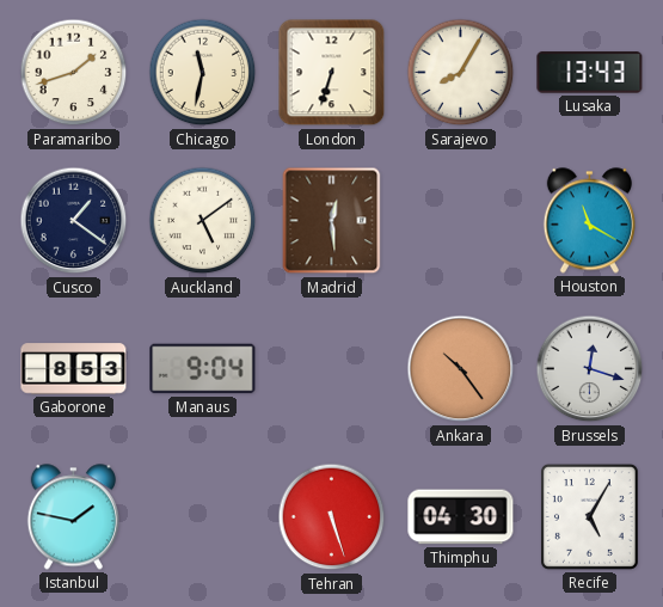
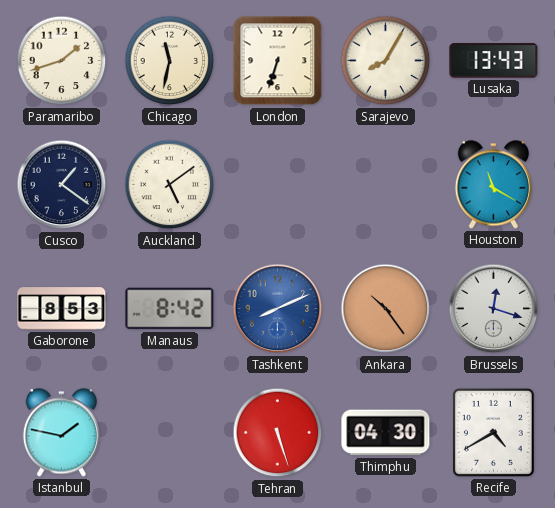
Madrid: 12:29 -> none (332, 221)
Manaus: 9:04 -> 8:42 (170, 309)
Tashkent: none -> 8:11 (278, 309)
Recife: 5:05 -> 4:40 (493, 432)
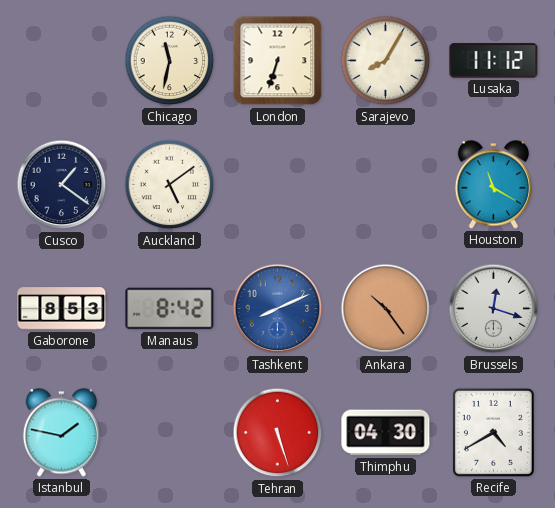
Paramaribo: 1:42 -> none (62, 61)
Lusaka: 13:43 -> 11:12 (494, 61)
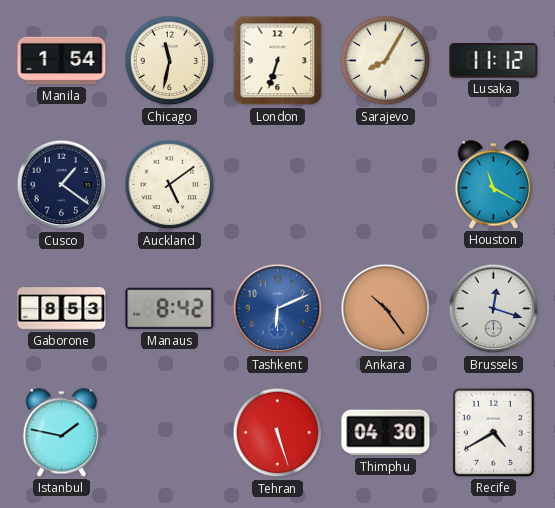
Manila: none -> 1:54 (62, 61)
Tashkent: 8:11 -> 6:11 (278, 309)
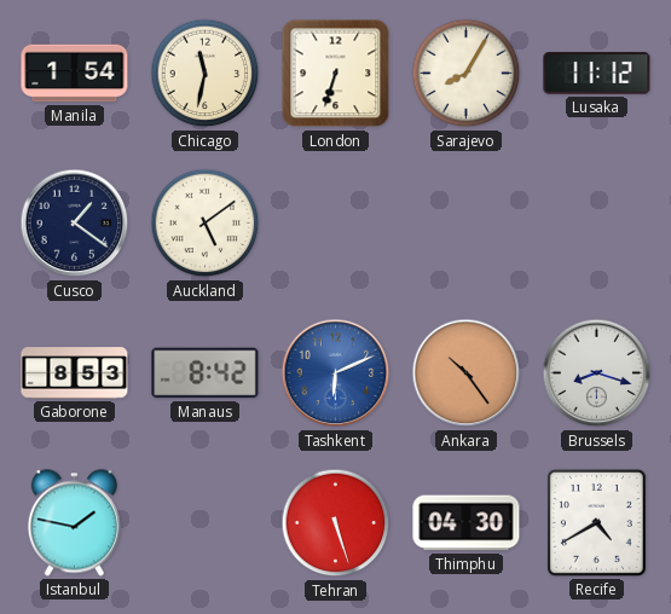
Houston: 11:20 -> none (493, 185)
Brussels: 12:18 -> 8:18 (597, 373)
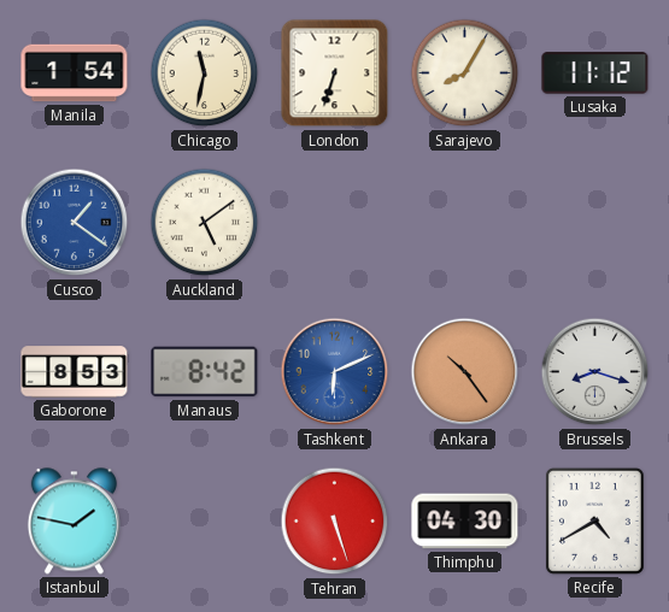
Cusco dial: navy -> blue (75, 223)
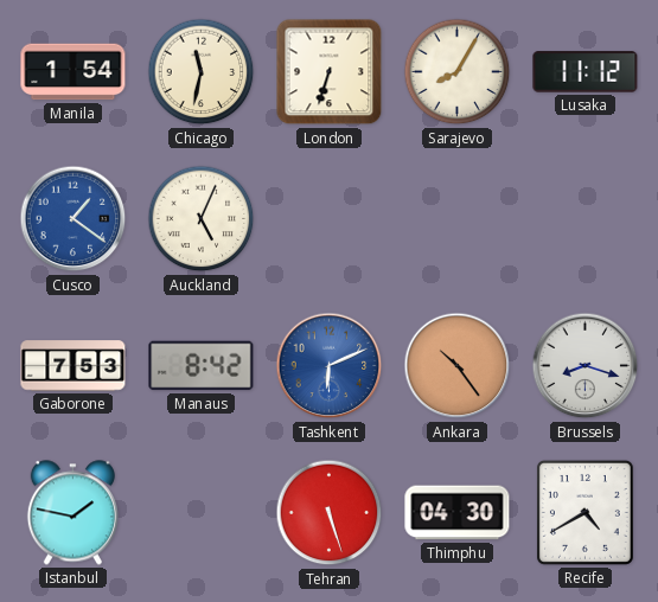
Auckland: 5:09 -> 5:04 (202, 219)
Gaborone: 8:53 -> 7:53 (74, 366)
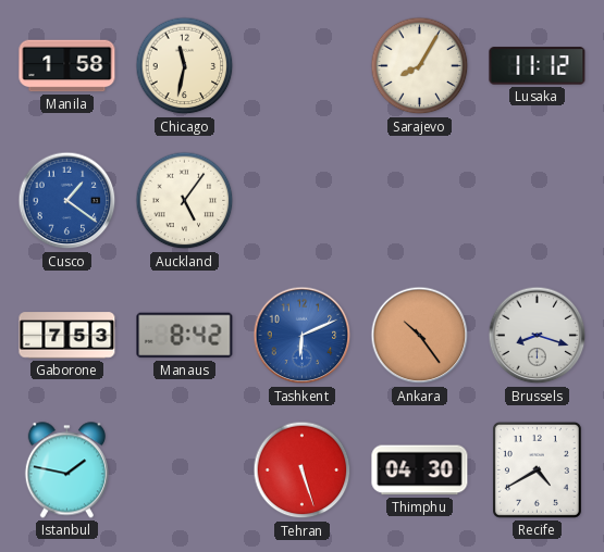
Manila: 1:54 -> 1:58 (67, 66)
London: 6:33 -> none (330, 72)
Auckland: 5:04 -> 5:06 (185, 201)
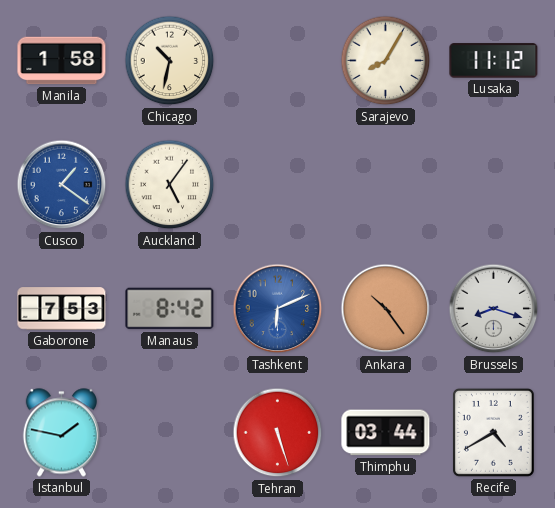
Chicago: 11:32 -> 10:32 (170, 61)
Thimphu: 04:30 -> 03:44 (386, 433)
